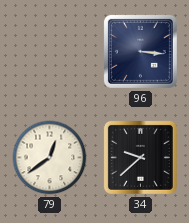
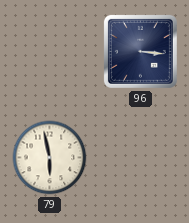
79: 12:39 -> 5:58 (50, 158)
34: 9:38 -> none (140, 157)
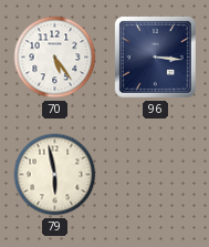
70: none -> 5:24 (55, 58)
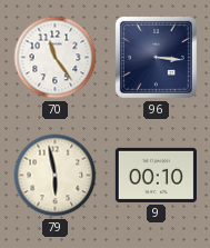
70: 5:24 -> 11:24 (56, 58)
9: none -> 00:10 (156, 175)
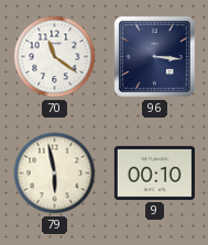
70: 11:24 -> 11:21 (55, 57)
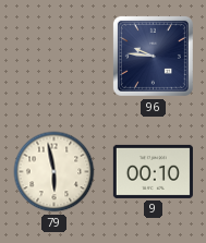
70: 11:21 -> none (55, 57)
96: 3:16 -> 9:46 (153, 56)
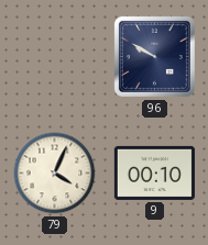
96: 9:46 -> 9:50 (154, 56)
79: 5:58 -> 4:04 (55, 174)
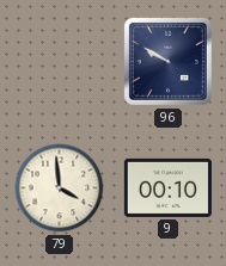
79: 4:04 -> 3:59 (60, 188)
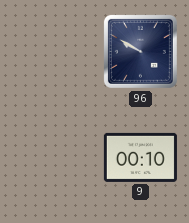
79: 3:59 -> none (60, 188)
